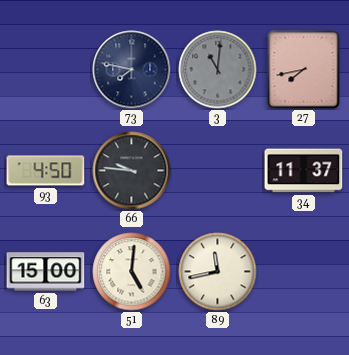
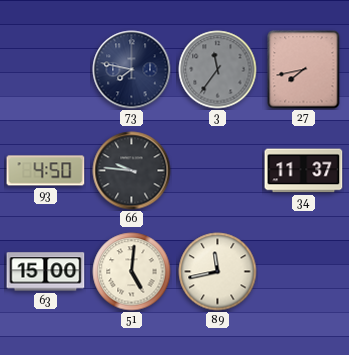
3: 11:01 -> 11:36 (218, 70)
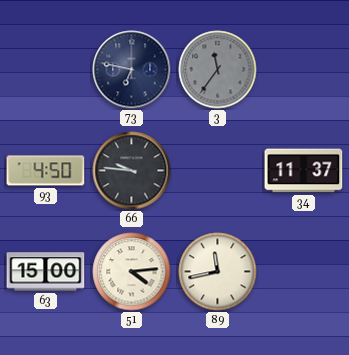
73: 7:47 -> 6:47 (132, 70)
27: 7:43 -> none (304, 70)
51: 5:01 -> 4:14 (132, 272)
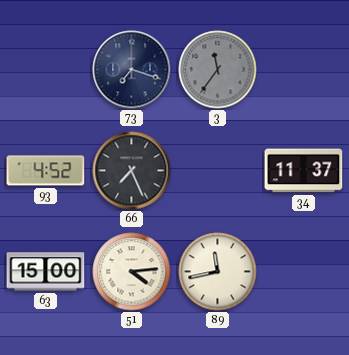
73: 6:47 -> 7:18 (132, 70)
93: 4:50 -> 4:52 (46, 171)
66: 9:46 -> 7:26 (132, 171)
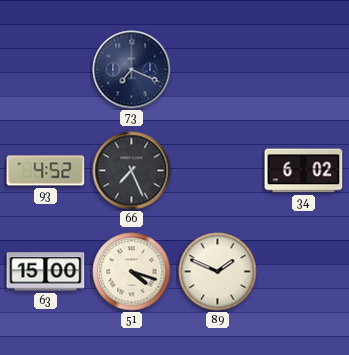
73: 7:18 -> 7:19 (132, 70)
3: 11:36 -> none (218, 70)
34: 11:37 -> 6:02 (304, 171)
51: 4:14 -> 4:18 (132, 272)
89: 11:43 -> 1:49 (218, 272)
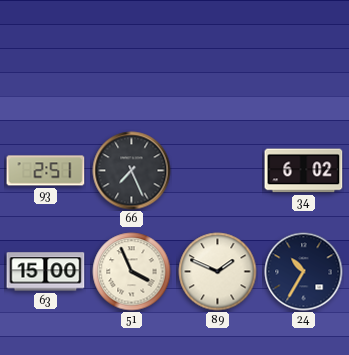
73: 7:19 -> none (132, 70)
93: 4:52 -> 2:51 (46, 171)
51: 4:18 -> 3:56 (132, 272)
24: none -> 10:35 (304, 272)
